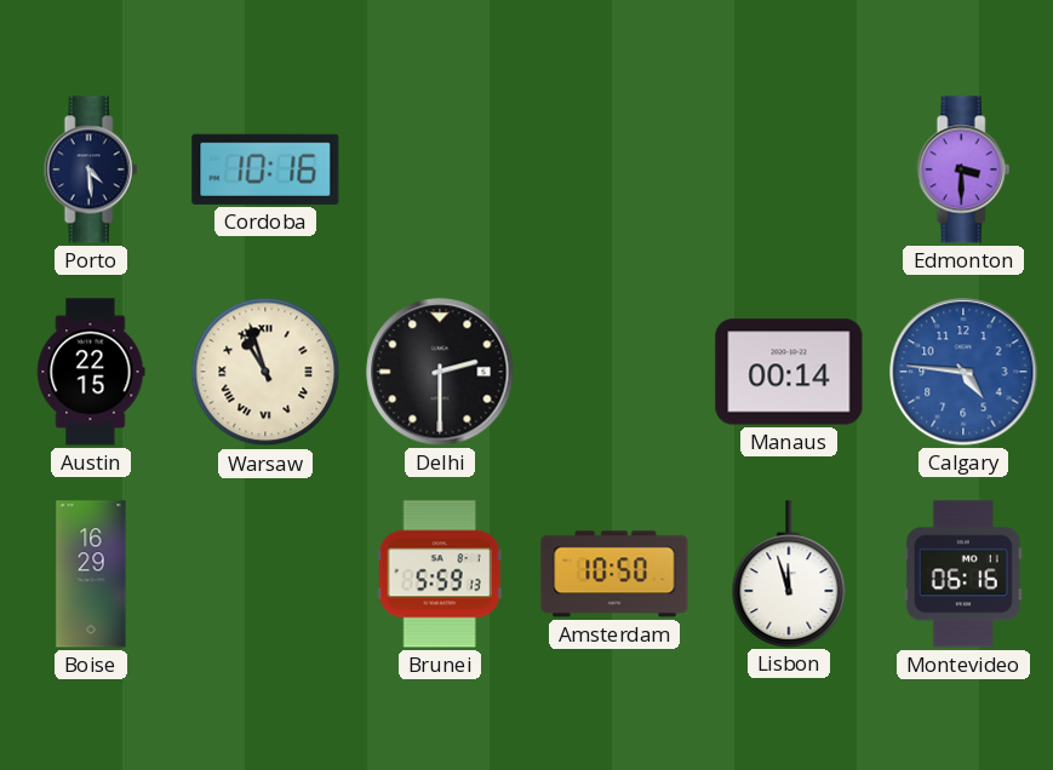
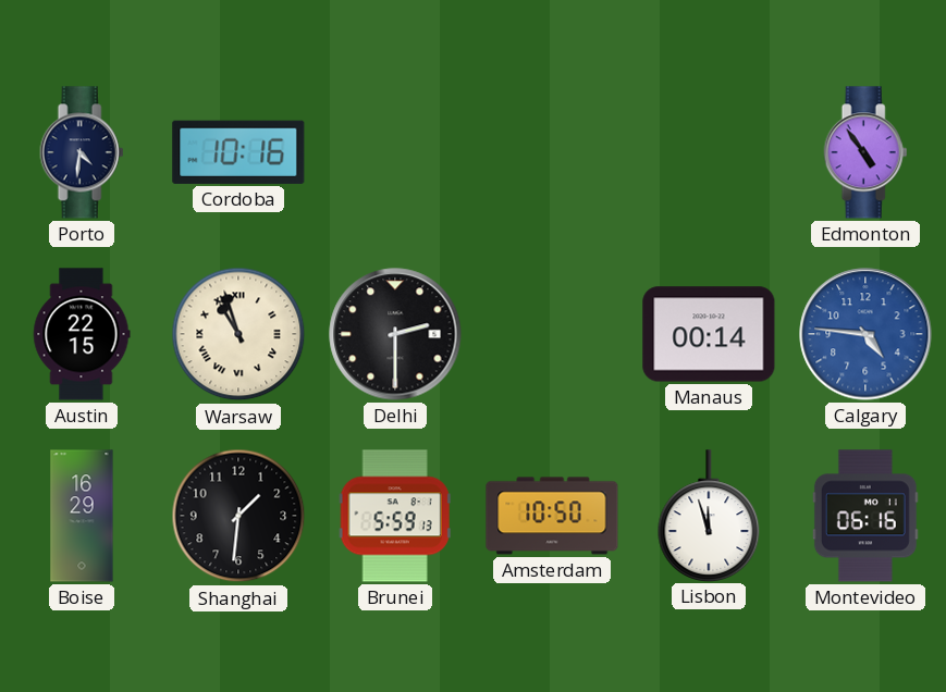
Porto: 4:29 -> 4:31 (82, 152)
Edmonton: 3:30 -> 4:54 (865, 152)
Shanghai: none -> 1:31 (238, 516)
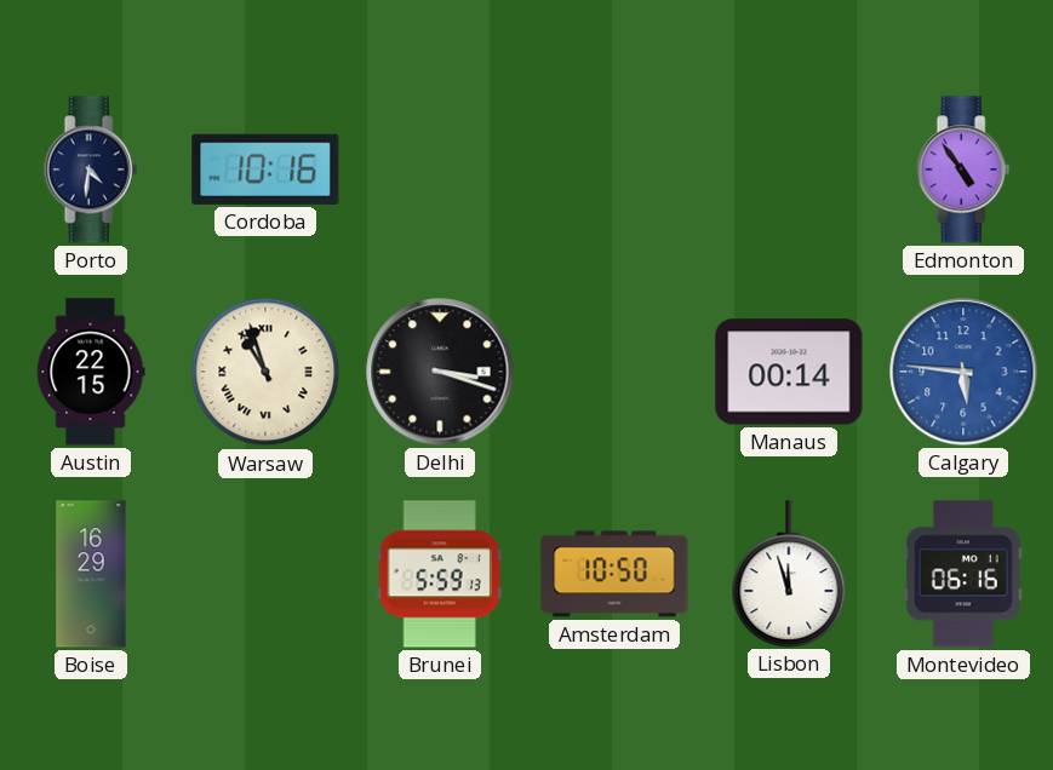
Delhi: 2:30 -> 3:18 (440, 372)
Calgary: 4:46 -> 5:46 (963, 372)
Shanghai: 1:31 -> none (238, 516)
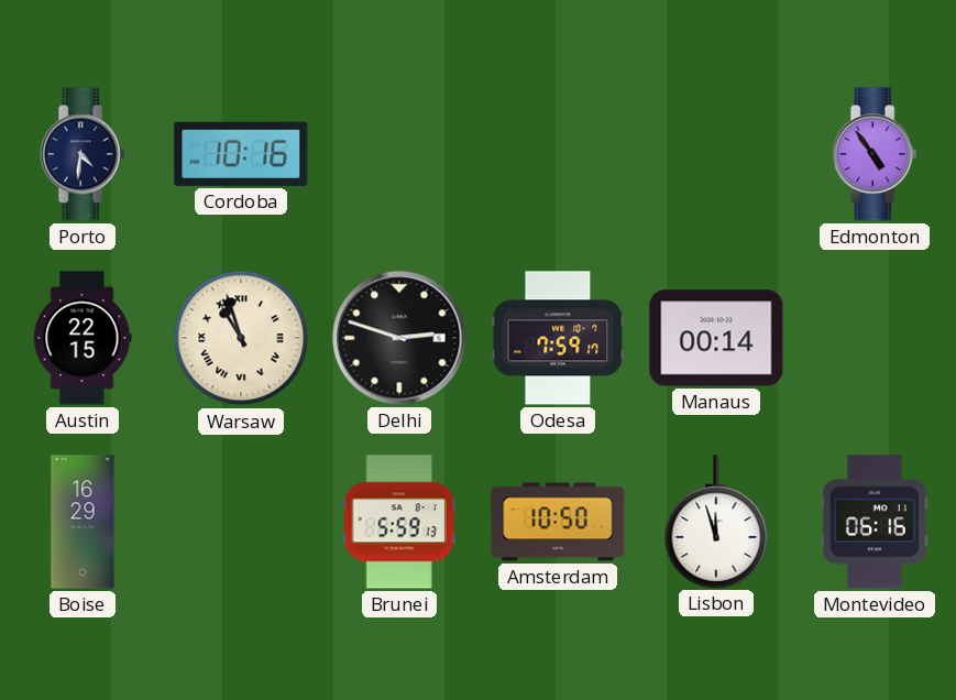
Delhi: 3:18 -> 2:48 (399, 338)
Odesa: none -> 7:59 (558, 338)
Calgary: 5:46 -> none (963, 372)
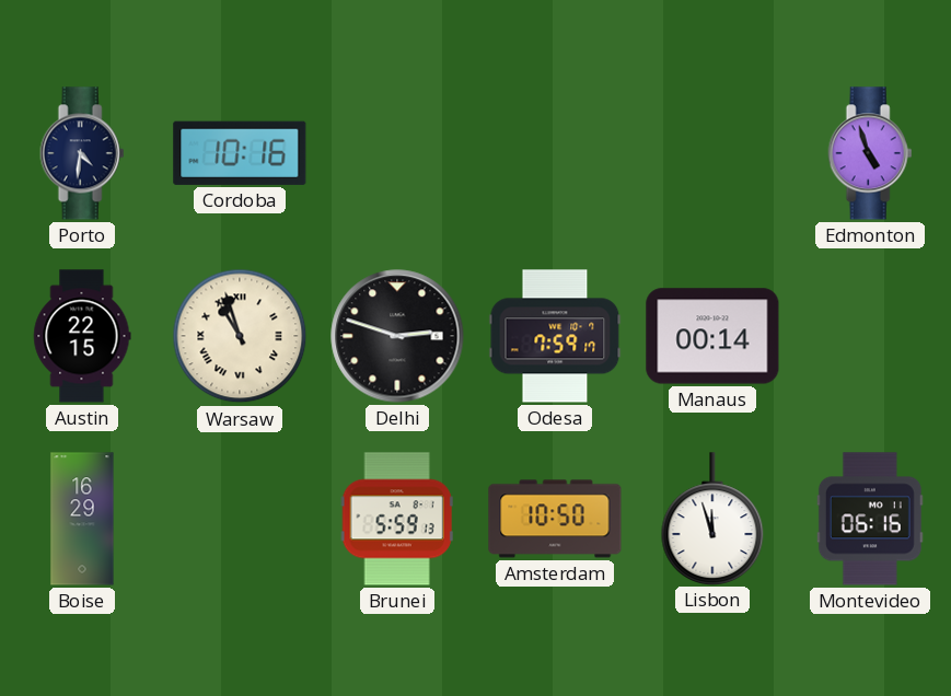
Edmonton: 4:54 -> 4:57 (870, 153)
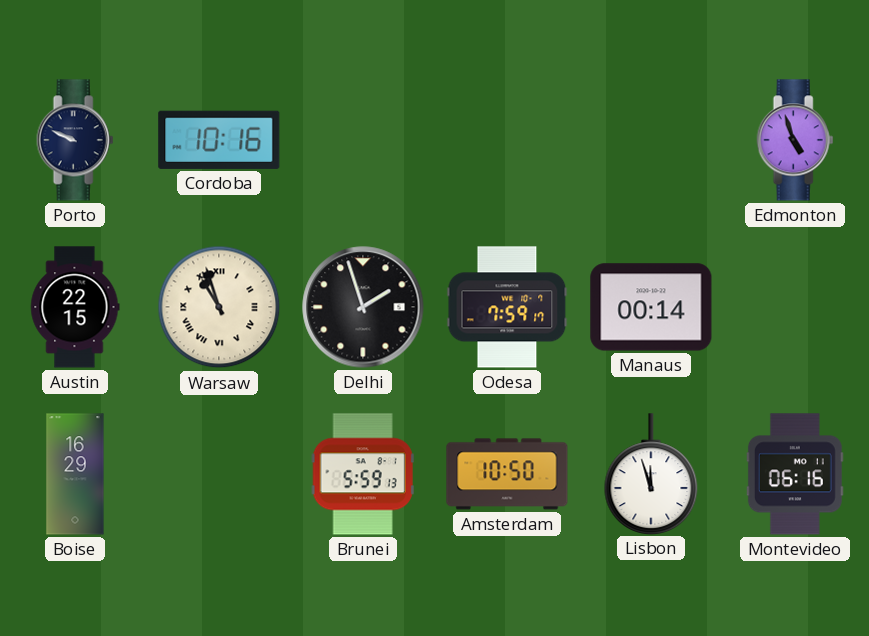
Porto: 4:31 -> 9:49 (75, 140)
Delhi: 2:48 -> 1:57 (363, 307)
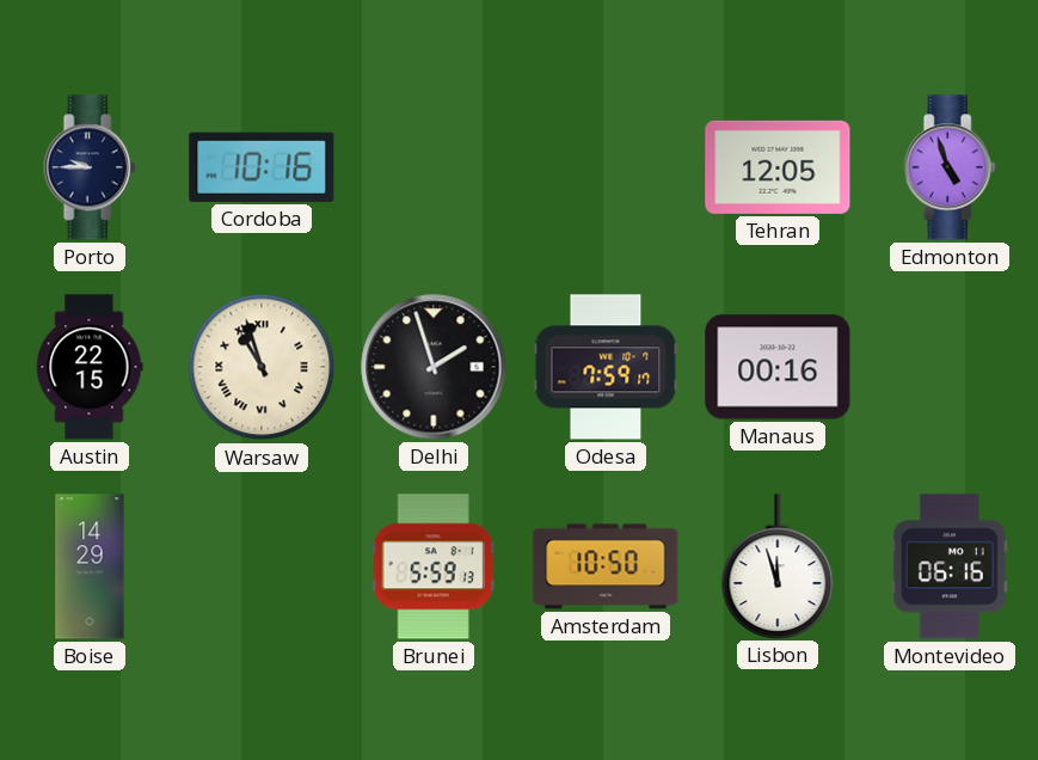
Porto: 9:49 -> 9:45 (90, 167)
Tehran: none -> 12:05 (778, 167)
Manaus: 00:14 -> 00:16 (778, 367)
Boise: 16:29 -> 14:29 (90, 566)
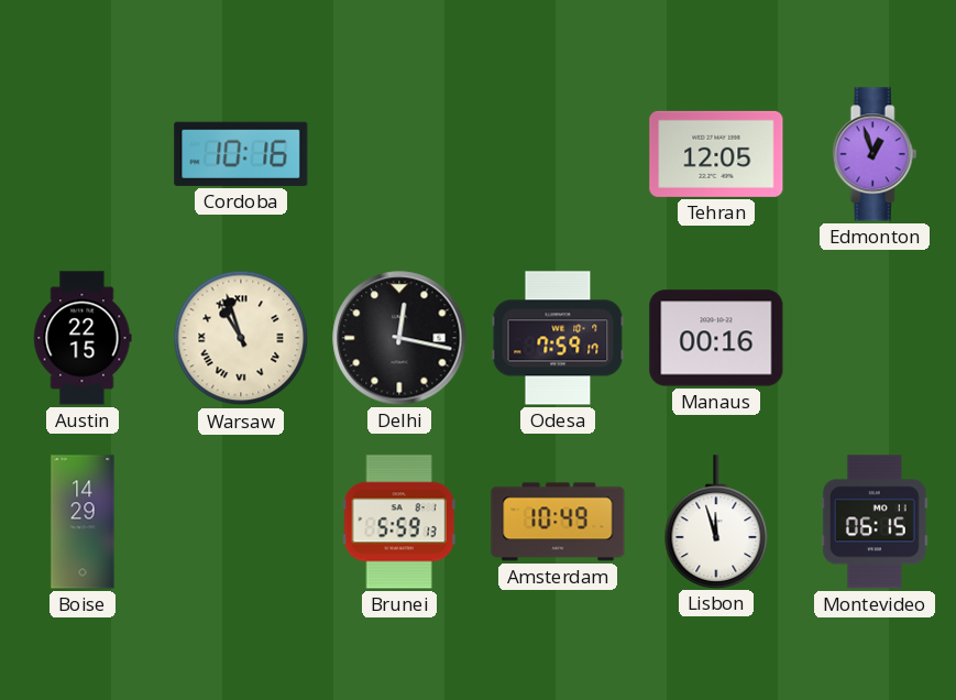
Porto: 9:45 -> none (90, 167)
Edmonton: 4:57 -> 12:57 (875, 154)
Delhi: 1:57 -> 12:17 (399, 338)
Amsterdam: 10:50 -> 10:49 (558, 522)
Montevideo: 06:16 -> 06:15 (875, 522)
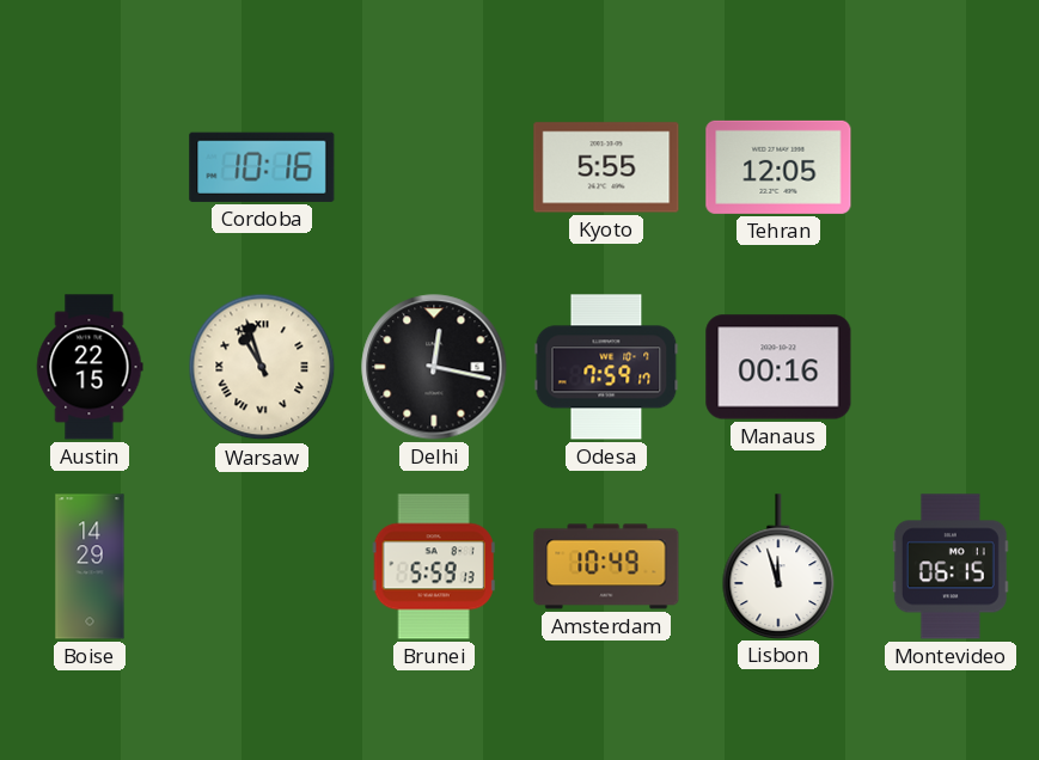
Kyoto: none -> 5:55 (606, 167)
Edmonton: 12:57 -> none (875, 154)
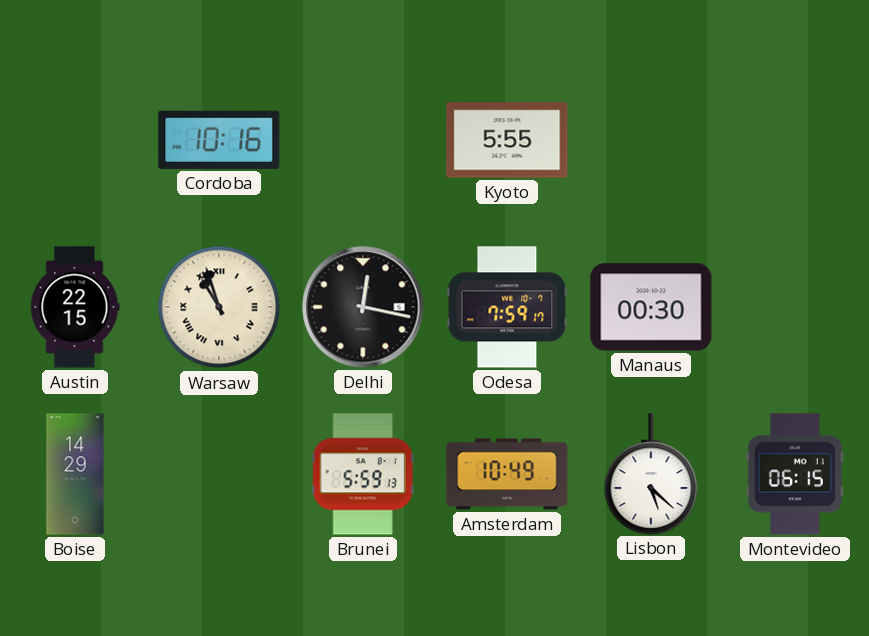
Tehran: 12:05 -> none (778, 167)
Manaus: 00:16 -> 00:30 (651, 307)
Lisbon: 11:57 -> 5:22 (651, 474)
